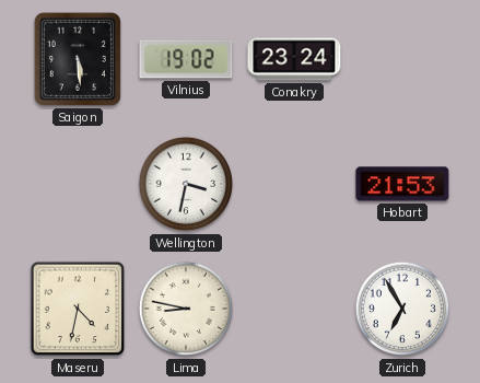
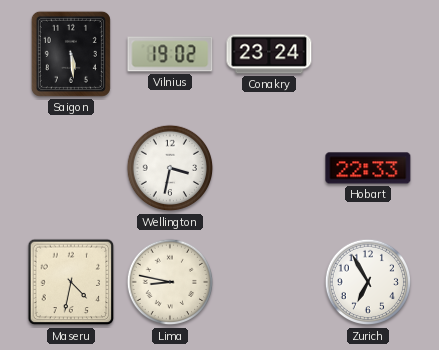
Hobart: 21:53 -> 22:33 (368, 168)
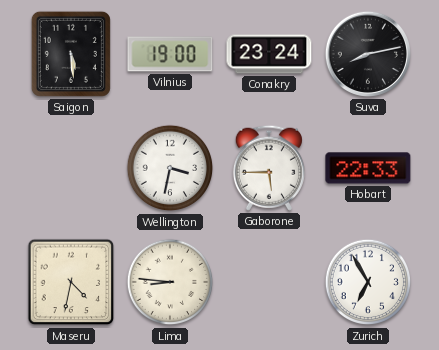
Vilnius: 19:02 -> 19:00 (170, 54)
Suva: none -> 8:13 (368, 54)
Gaborone: none -> 5:45 (269, 168)
Lima: 8:47 -> 8:46 (170, 282)
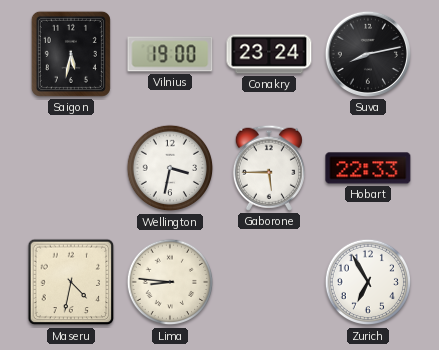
Saigon: 5:29 -> 5:32 (71, 54)
